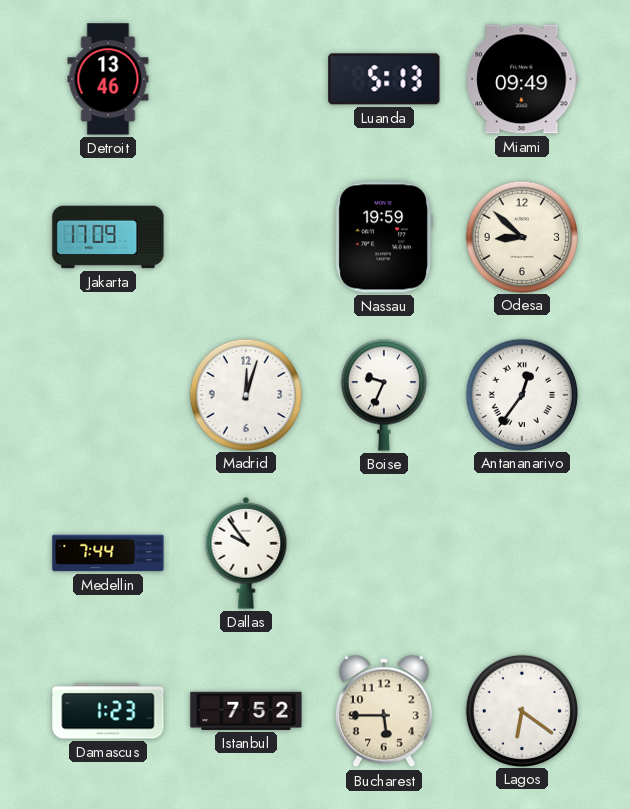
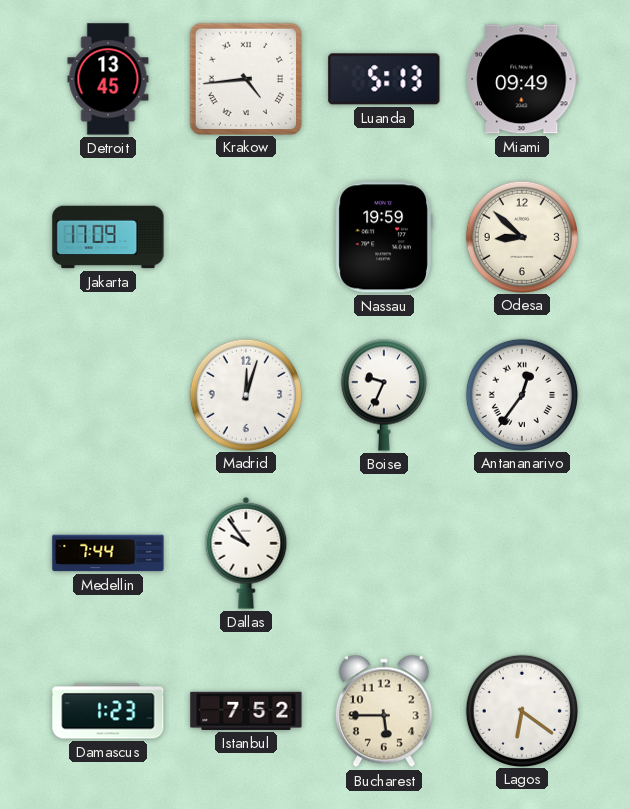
Detroit: 13:46 -> 13:45 (108, 79)
Krakow: none -> 4:44 (245, 78)
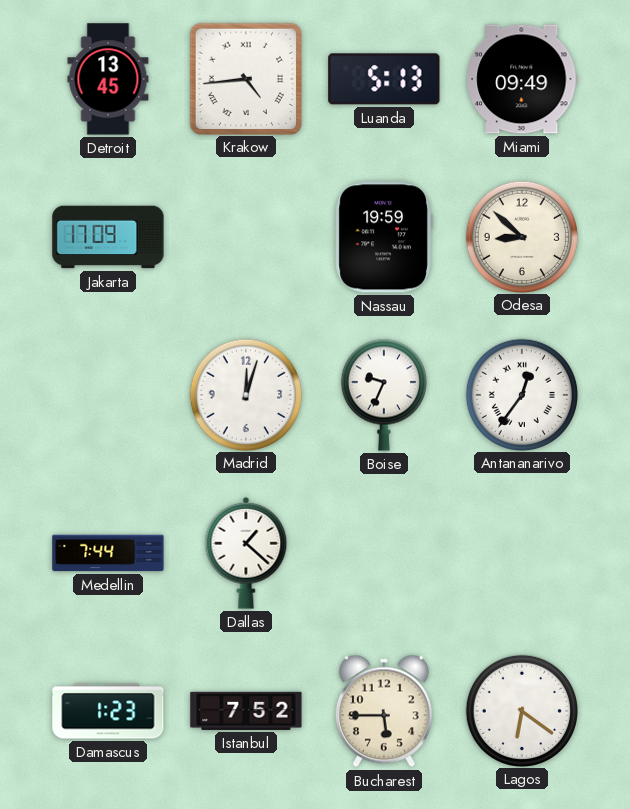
Dallas: 9:54 -> 1:22 (246, 553)
